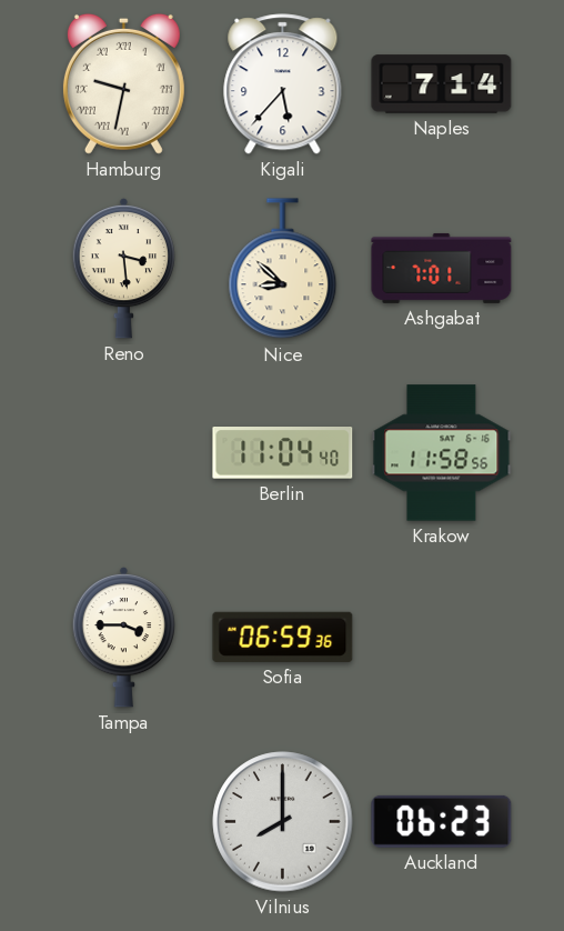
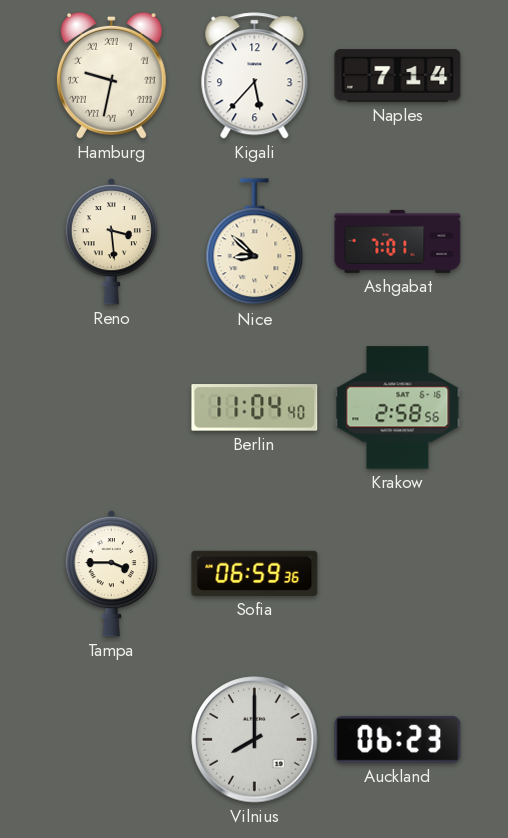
Krakow: 11:58 -> 2:58 (398, 408)
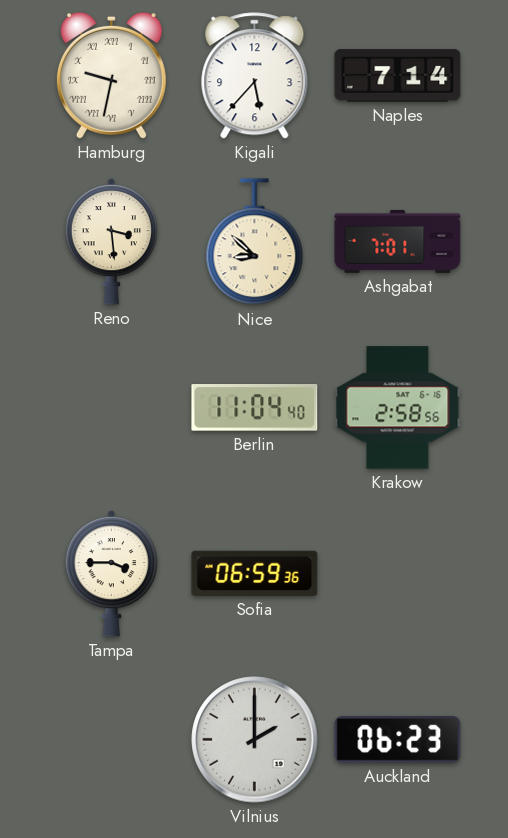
Vilnius: 8:00 -> 2:00 (255, 740)
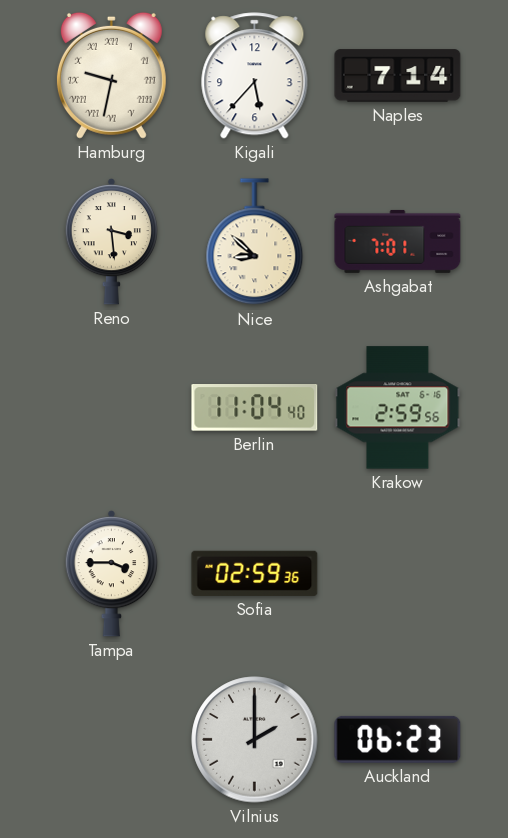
Krakow: 2:58 -> 2:59 (398, 408)
Sofia: 06:59 -> 02:59 (255, 573)
